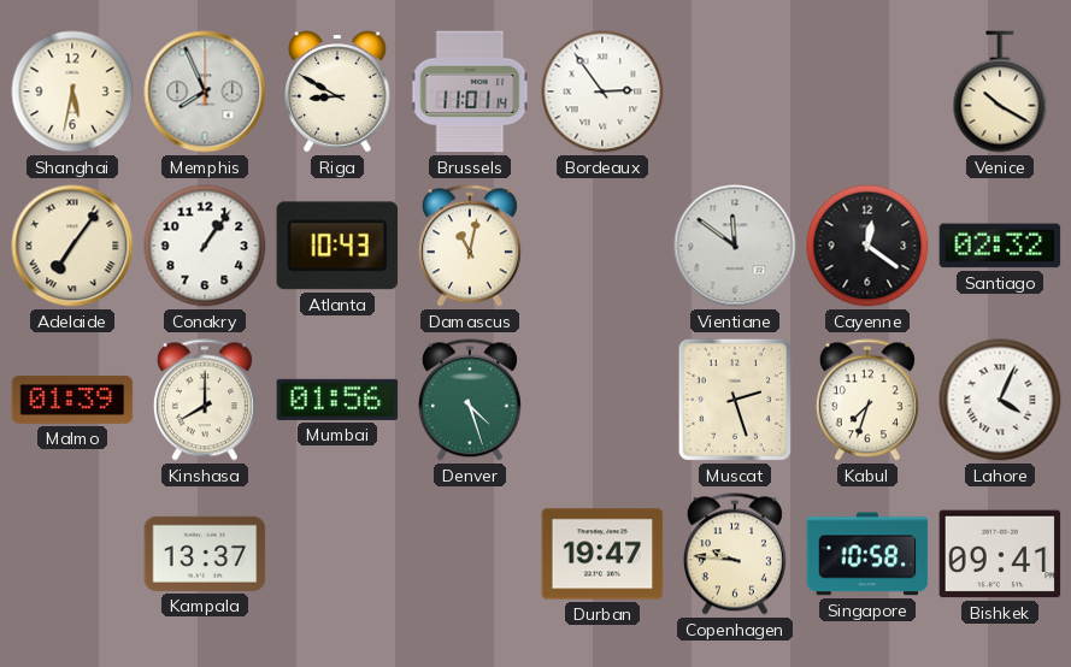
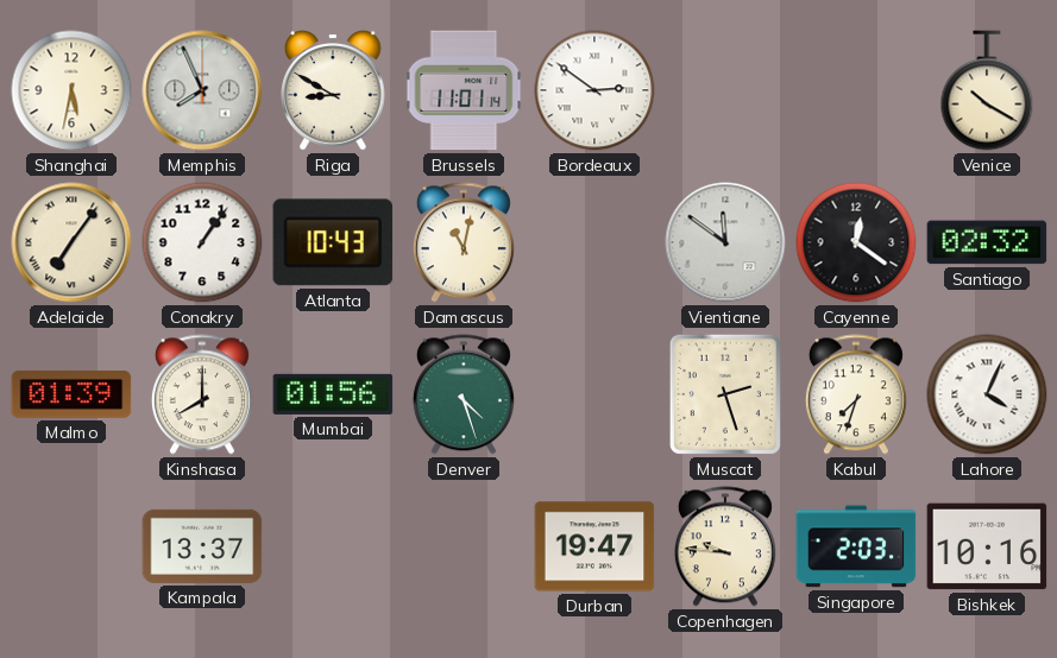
Bordeaux: 2:54 -> 2:51 (594, 90)
Singapore: 10:58 -> 2:03 (856, 546)
Bishkek: 09:41 -> 10:16 (987, 546)
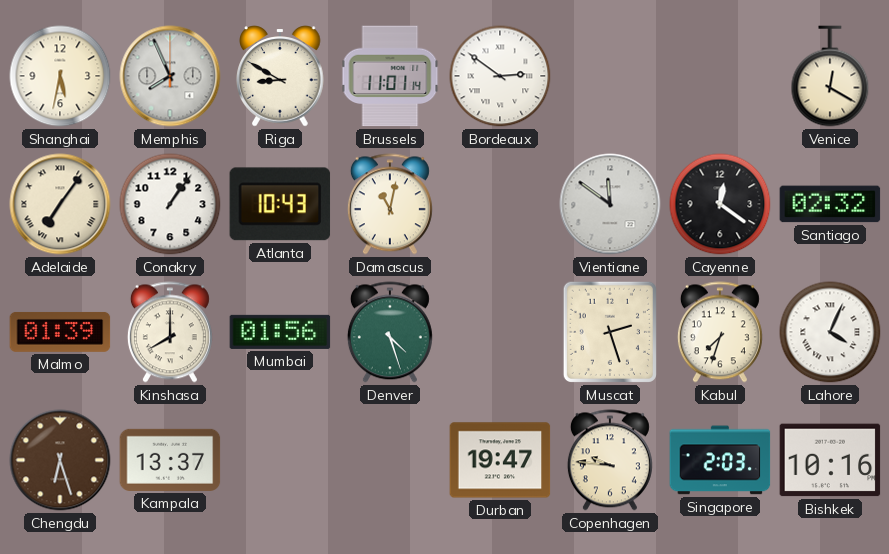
Venice: 10:20 -> 12:20 (830, 76)
Chengdu: none -> 6:27 (60, 460)
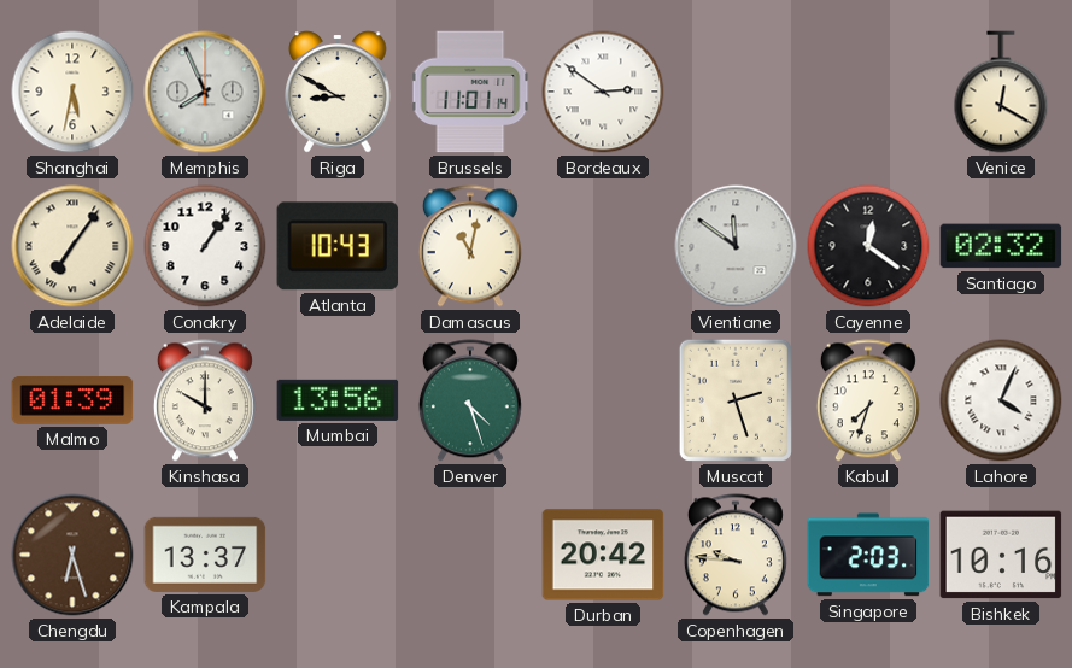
Kinshasa: 8:00 -> 10:00 (205, 400)
Mumbai: 01:56 -> 13:56 (338, 400)
Durban: 19:47 -> 20:42 (603, 555)
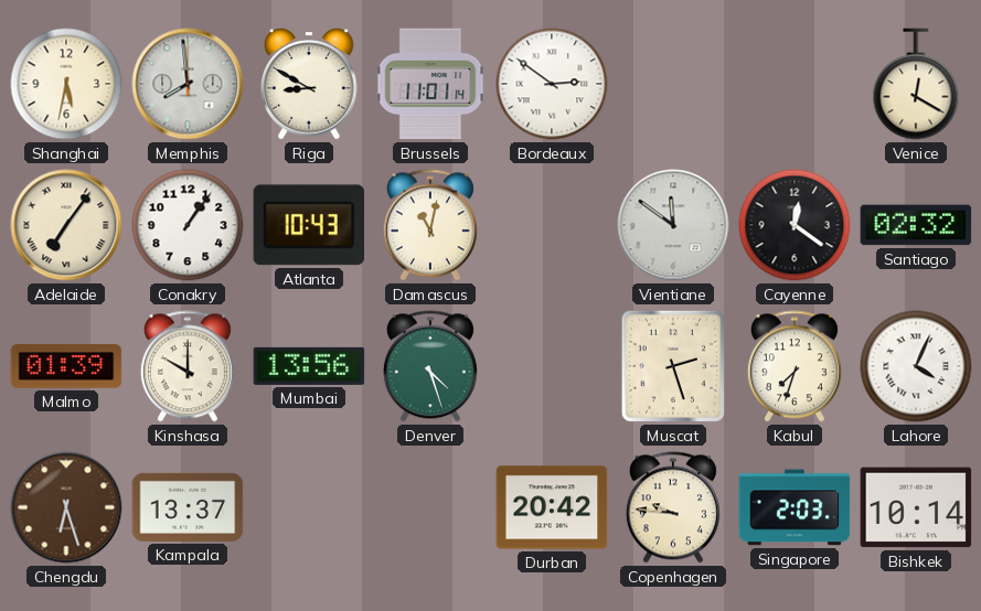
Memphis: 7:56 -> 7:59 (188, 84)
Bishkek: 10:16 -> 10:14 (916, 507)
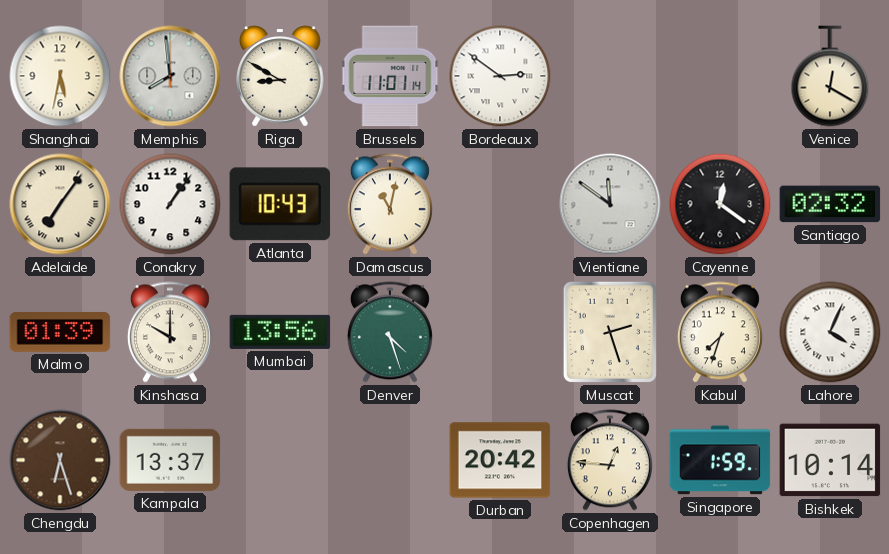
Copenhagen: 9:46 -> 12:46 (610, 460)
Singapore: 2:03 -> 1:59 (720, 460)
